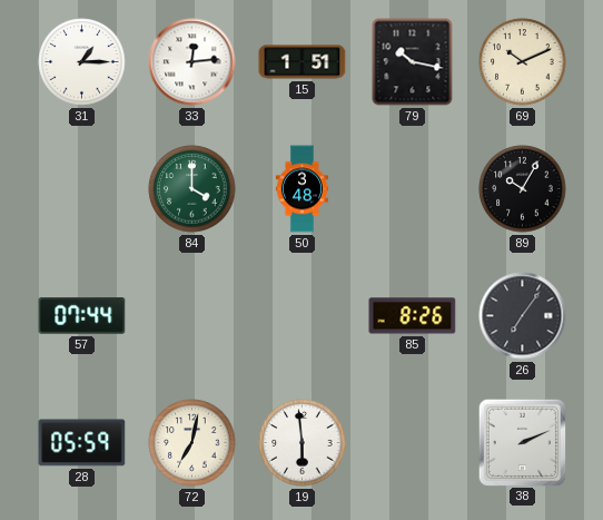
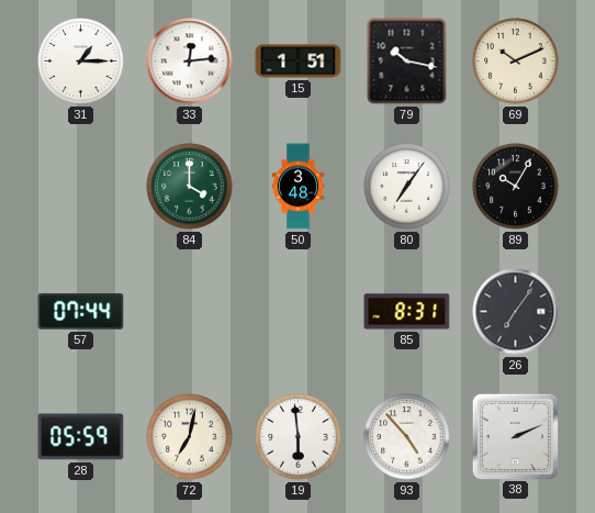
80: none -> 7:06 (407, 187)
85: 8:26 -> 8:31 (407, 312)
93: none -> 4:53 (407, 437)
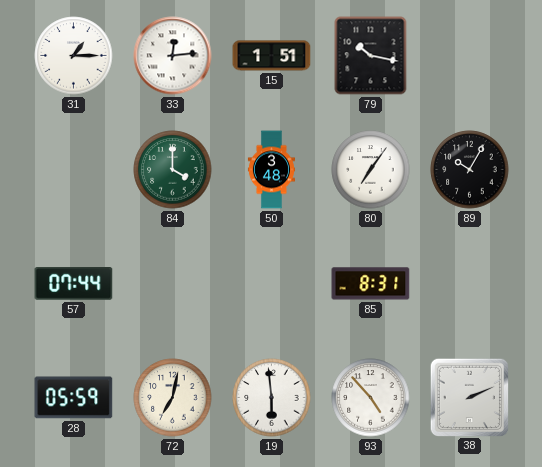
69: 10:11 -> none (516, 62)
26: 7:06 -> none (516, 312)
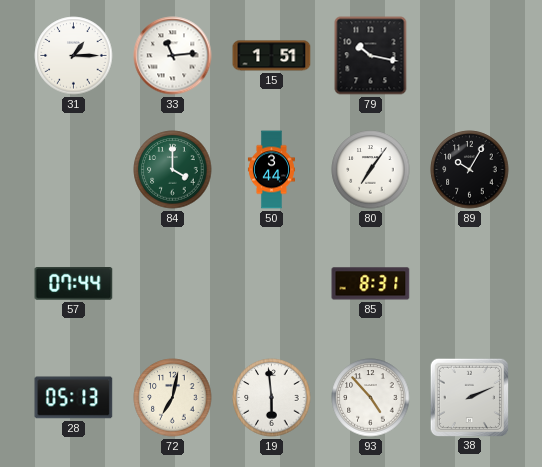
33: 12:14 -> 11:14 (173, 56)
50: 3:48 -> 3:44 (271, 170)
28: 05:59 -> 05:13 (74, 398)
